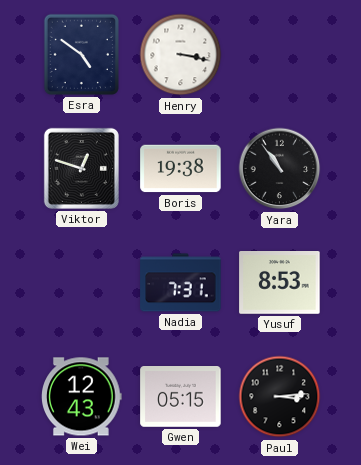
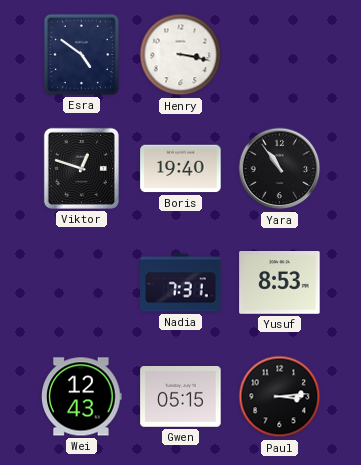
Boris: 19:38 -> 19:40 (181, 169)
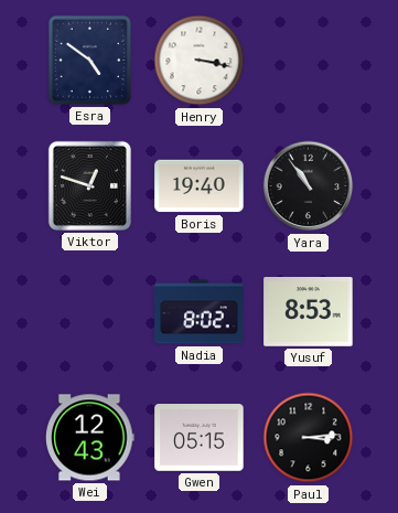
Nadia: 7:31 -> 8:02 (200, 312)
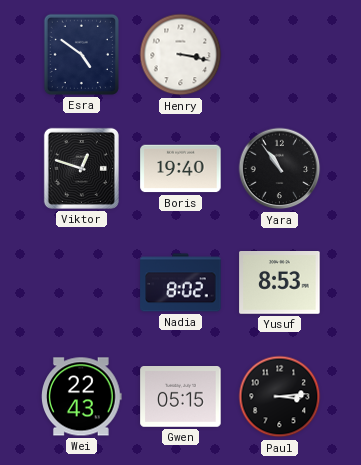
Wei: 12:43 -> 22:43 (82, 397)
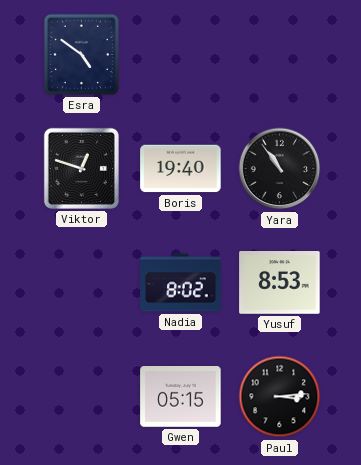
Henry: 3:17 -> none (181, 55)
Wei: 22:43 -> none (82, 397)
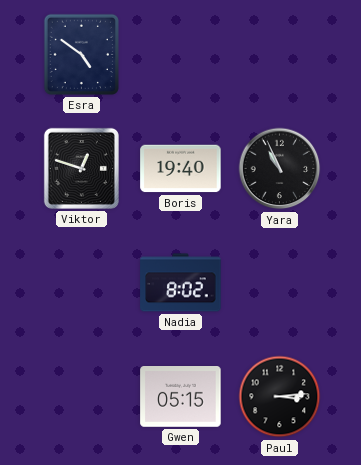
Yara: 10:54 -> 10:56 (280, 169)
Yusuf: 8:53 -> none (280, 283)
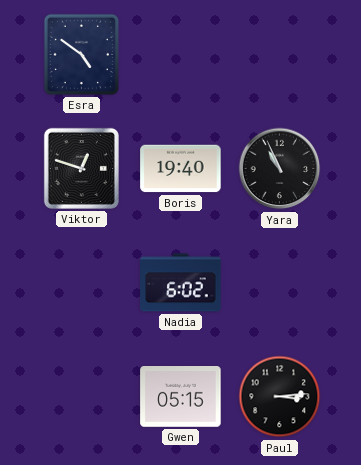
Nadia: 8:02 -> 6:02 (181, 283)
